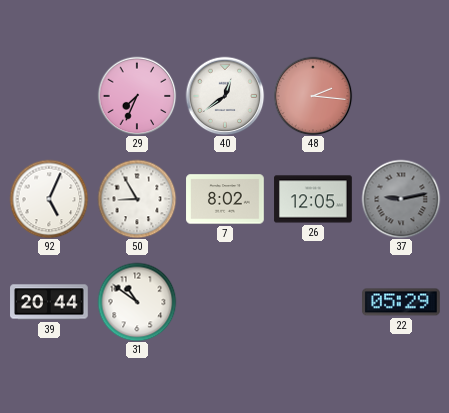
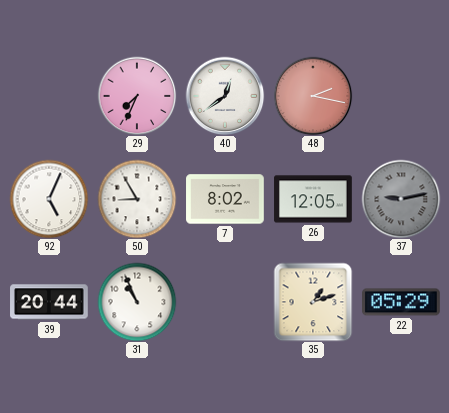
48: 2:16 -> 2:17 (313, 96)
31: 10:51 -> 10:56 (137, 302)
35: none -> 1:12 (313, 302)
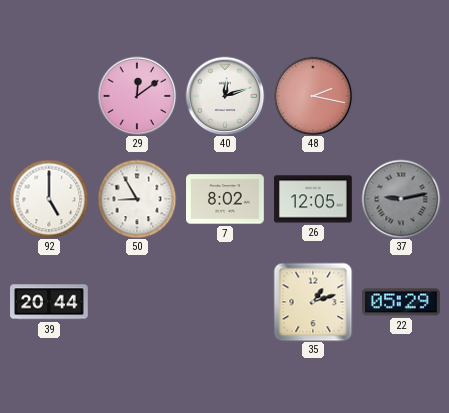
29: 7:34 -> 12:09 (137, 96)
40: 12:39 -> 12:12 (225, 96)
92: 5:04 -> 5:00 (49, 199)
31: 10:56 -> none (137, 302)
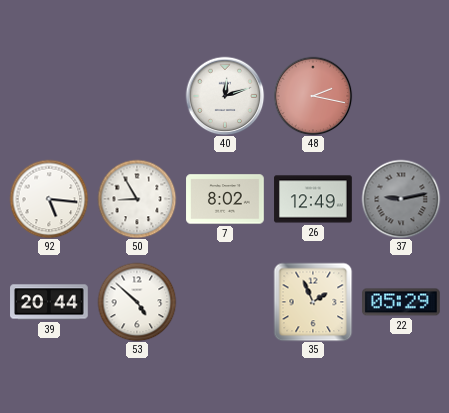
29: 12:09 -> none (137, 96)
92: 5:00 -> 5:16 (49, 199)
26: 12:05 -> 12:49 (313, 199)
53: none -> 4:52 (137, 302)
35: 1:12 -> 1:56 (313, 302)
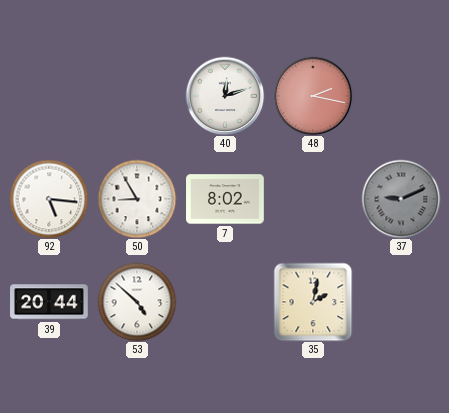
26: 12:49 -> none (313, 199)
37: 9:13 -> 9:11 (401, 199)
35: 1:56 -> 2:02 (313, 302)
22: 05:29 -> none (402, 302)
